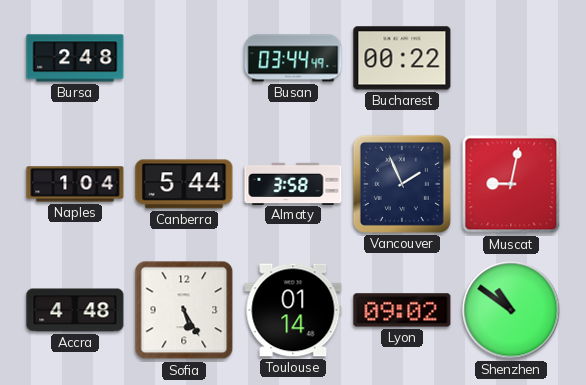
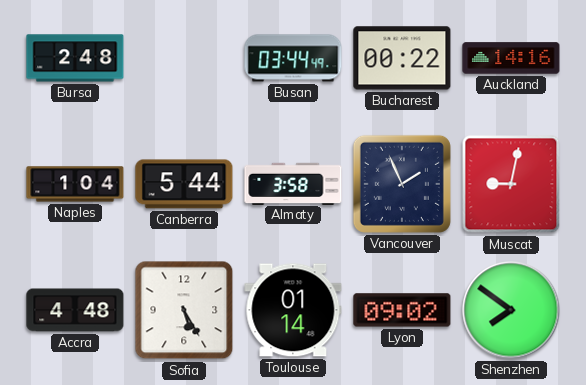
Auckland: none -> 14:16 (511, 58)
Shenzhen: 10:51 -> 7:51 (511, 310)
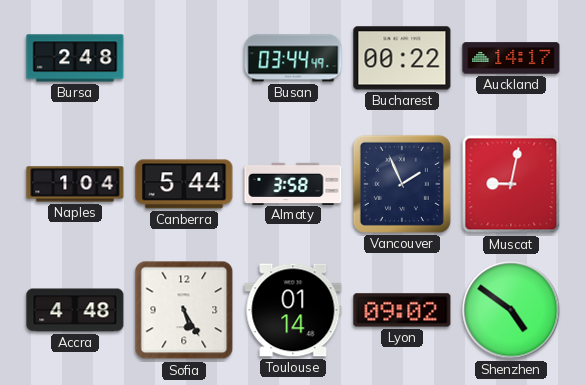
Auckland: 14:16 -> 14:17 (511, 58)
Shenzhen: 7:51 -> 4:51 (511, 310)
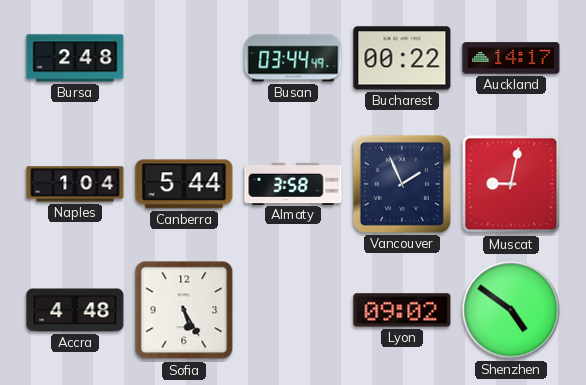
Toulouse: 01:14 -> none (293, 310)
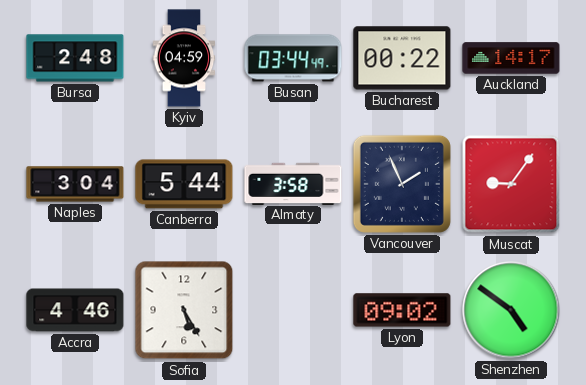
Kyiv: none -> 04:59 (184, 58)
Naples: 1:04 -> 3:04 (75, 184)
Muscat: 9:02 -> 9:06 (511, 184)
Accra: 4:48 -> 4:46 (75, 310)
